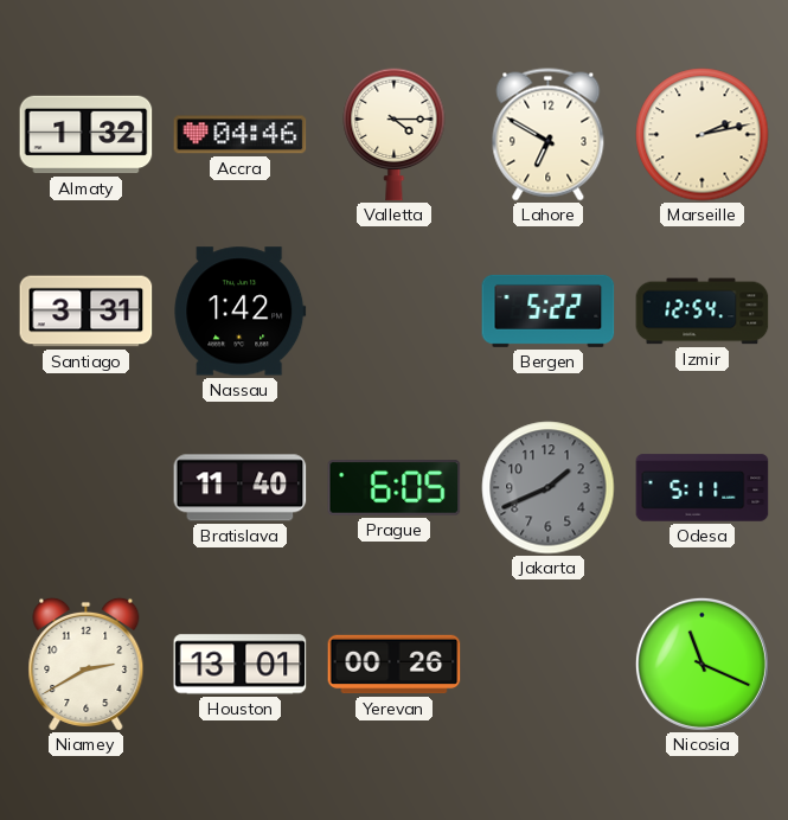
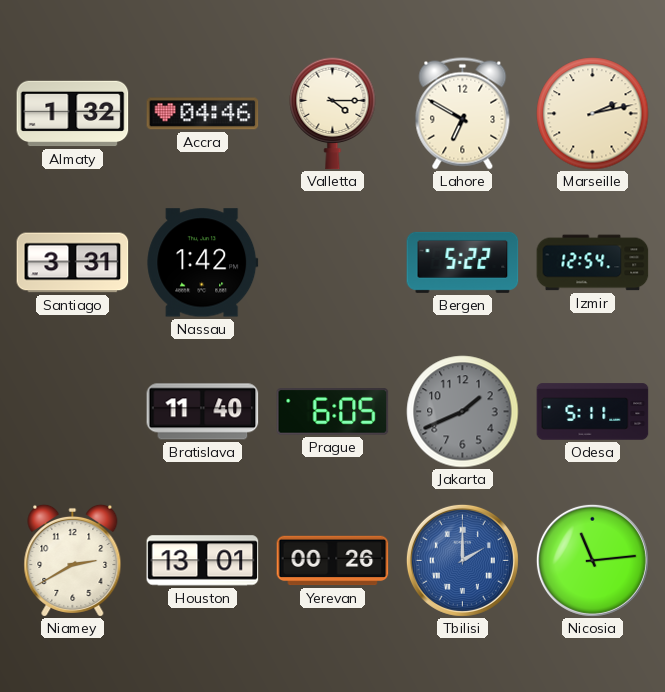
Tbilisi: none -> 2:00 (462, 560)
Nicosia: 11:19 -> 11:14 (592, 560)
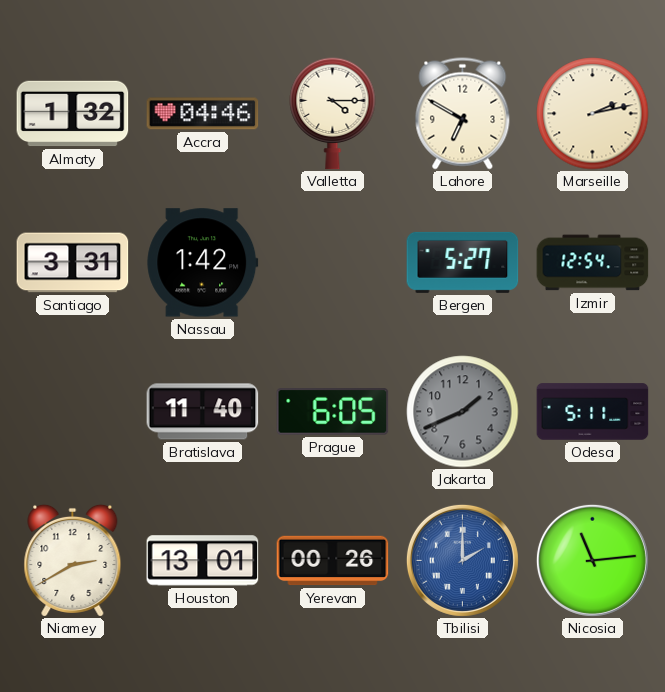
Bergen: 5:22 -> 5:27 (463, 262)
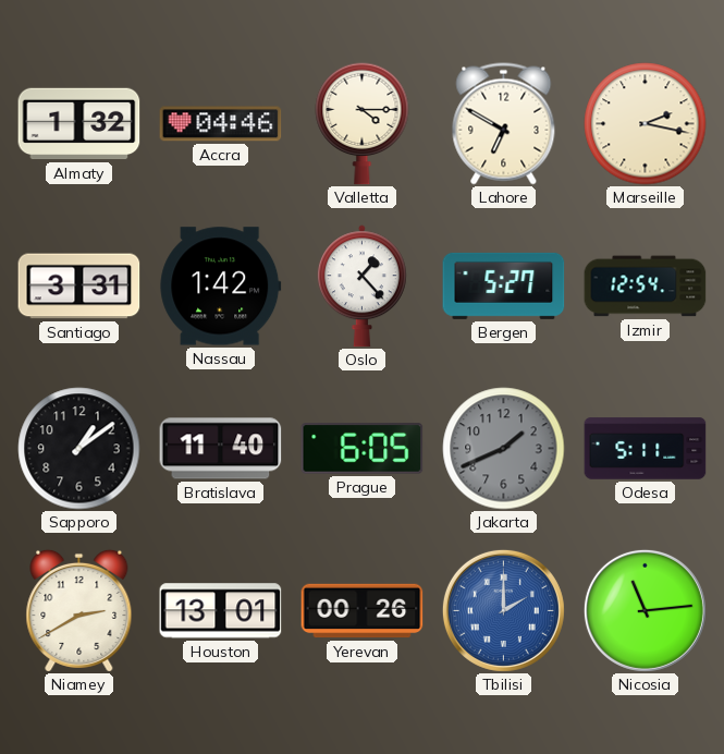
Marseille: 2:13 -> 2:17 (646, 124)
Oslo: none -> 1:23 (361, 287)
Sapporo: none -> 1:09 (79, 449)
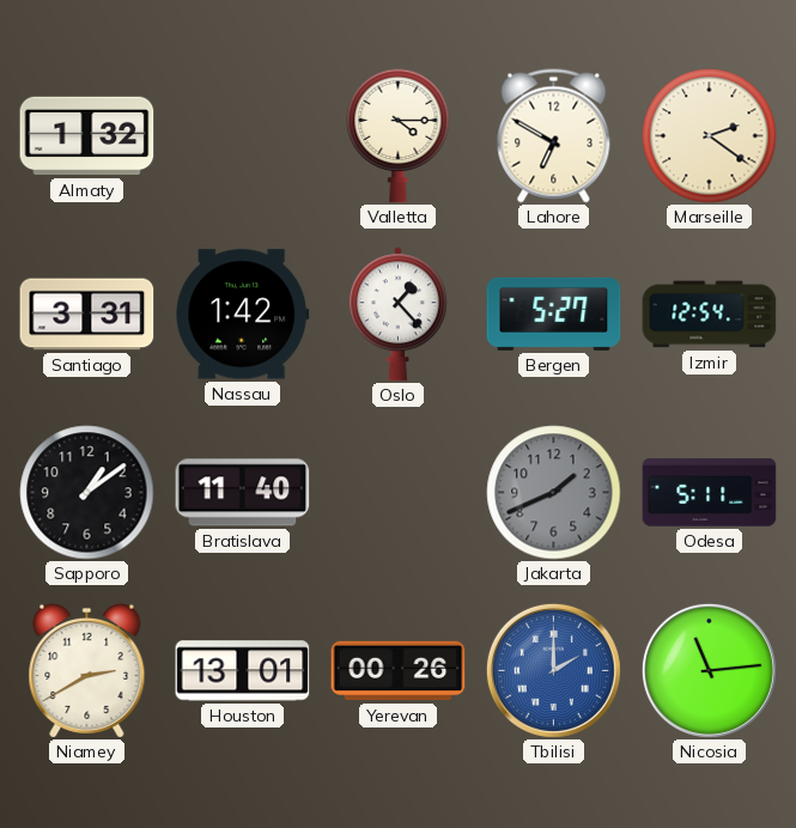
Accra: 04:46 -> none (221, 124)
Marseille: 2:17 -> 2:21 (710, 136)
Prague: 6:05 -> none (363, 449)
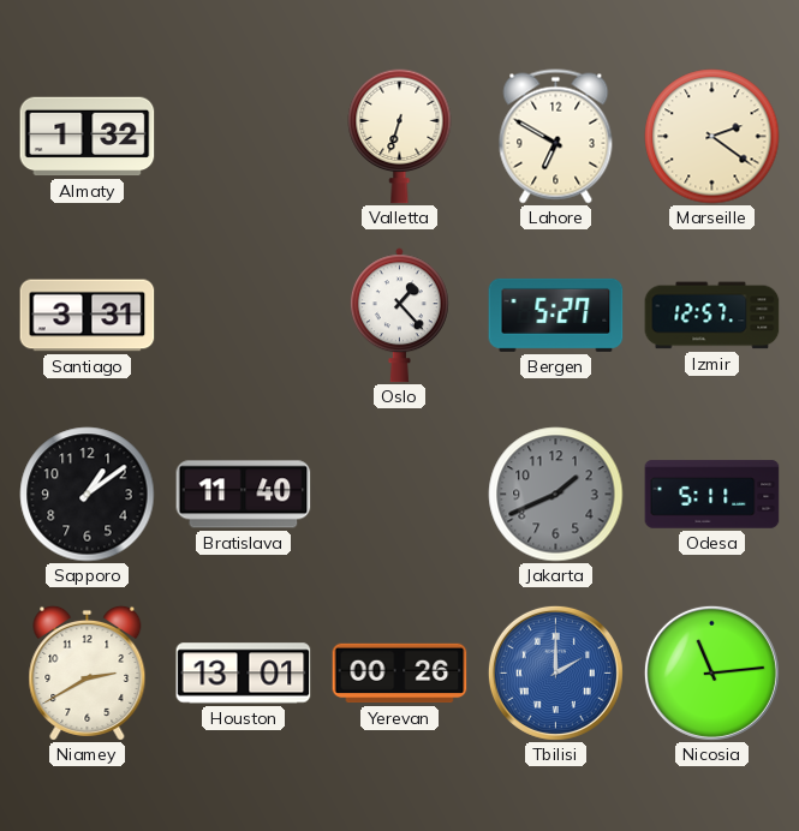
Valletta: 4:15 -> 6:33 (400, 136)
Nassau: 1:42 -> none (243, 315)
Izmir: 12:54 -> 12:57 (712, 316)
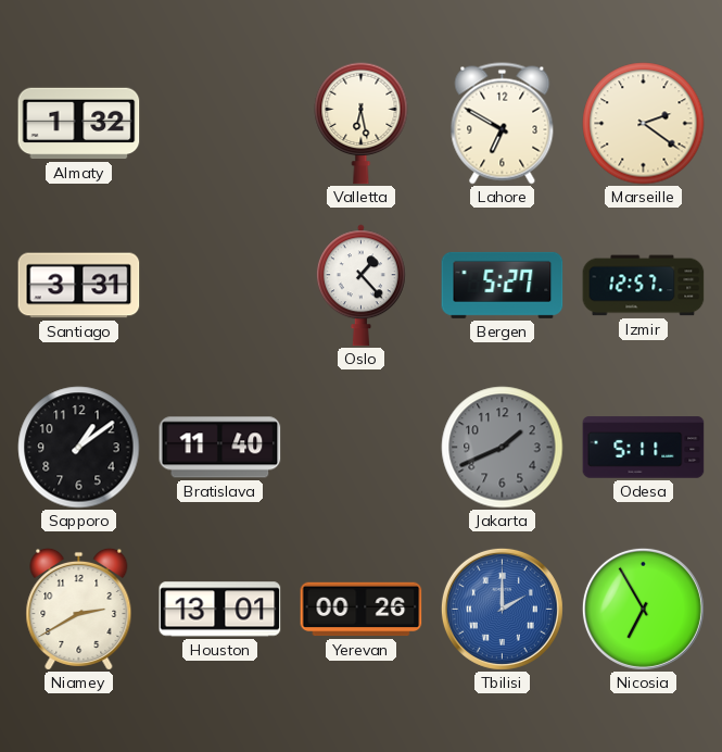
Valletta: 6:33 -> 6:28 (362, 123)
Nicosia: 11:14 -> 6:55 (643, 609)
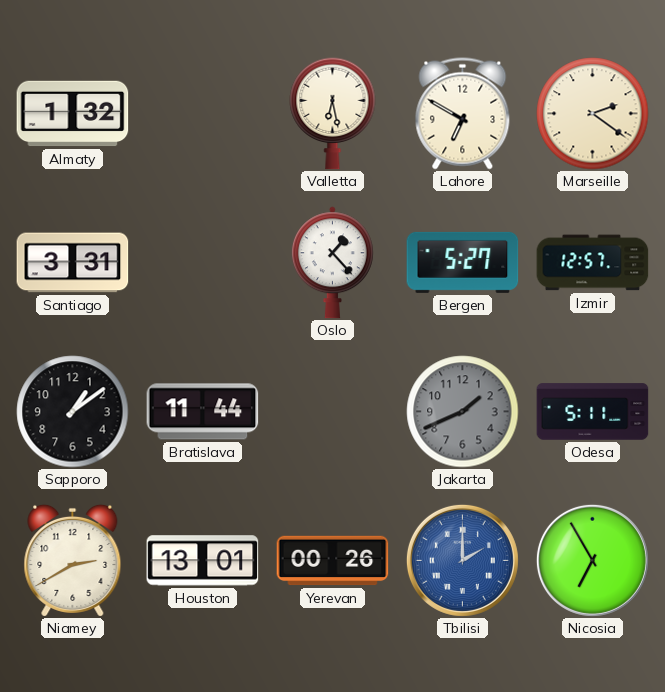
Bratislava: 11:40 -> 11:44 (203, 412)
